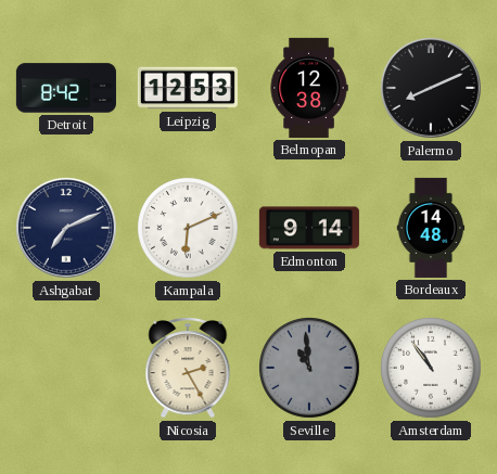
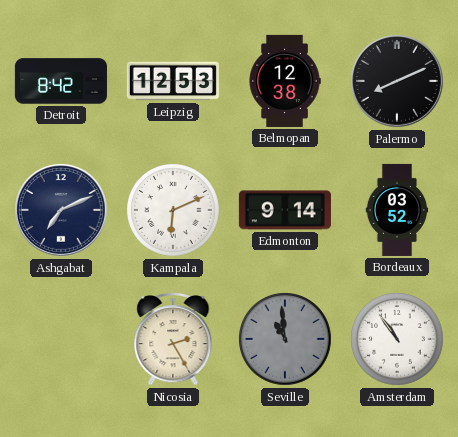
Bordeaux: 14:48 -> 03:52 (397, 210)
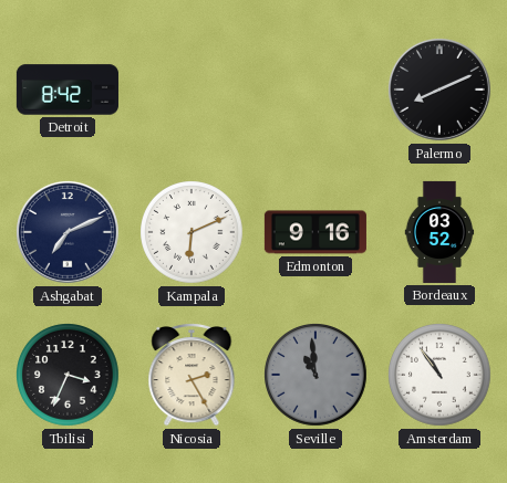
Leipzig: 12:53 -> none (173, 81)
Belmopan: 12:38 -> none (285, 81)
Edmonton: 9:14 -> 9:16 (315, 232)
Tbilisi: none -> 3:34 (69, 376)
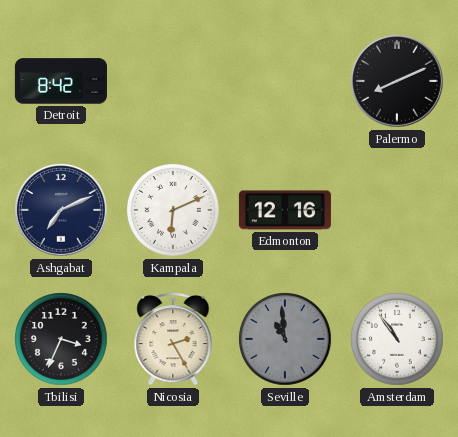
Edmonton: 9:16 -> 12:16 (285, 210)
Bordeaux: 03:52 -> none (439, 232)
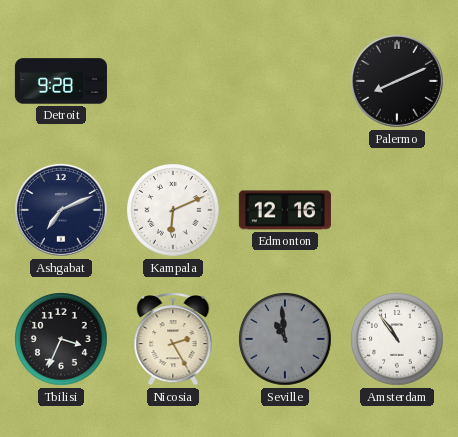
Detroit: 8:42 -> 9:28 (61, 81)
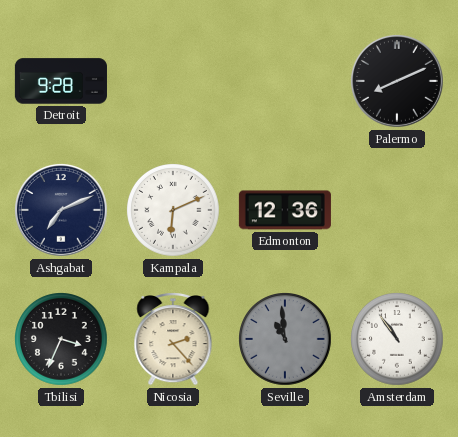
Edmonton: 12:16 -> 12:36 (285, 210)
Nicosia: 2:25 -> 2:23 (173, 340)
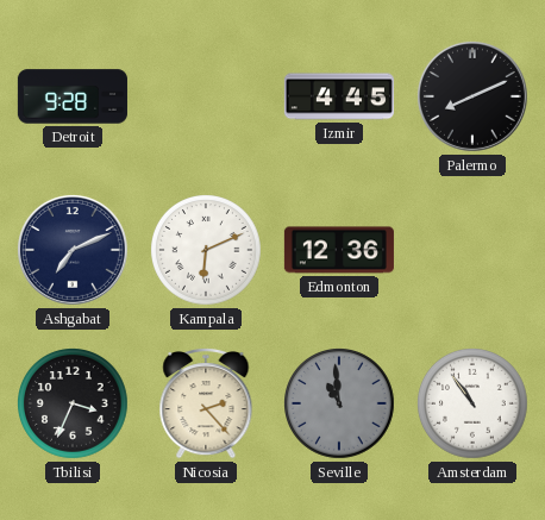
Izmir: none -> 4:45 (339, 96)
